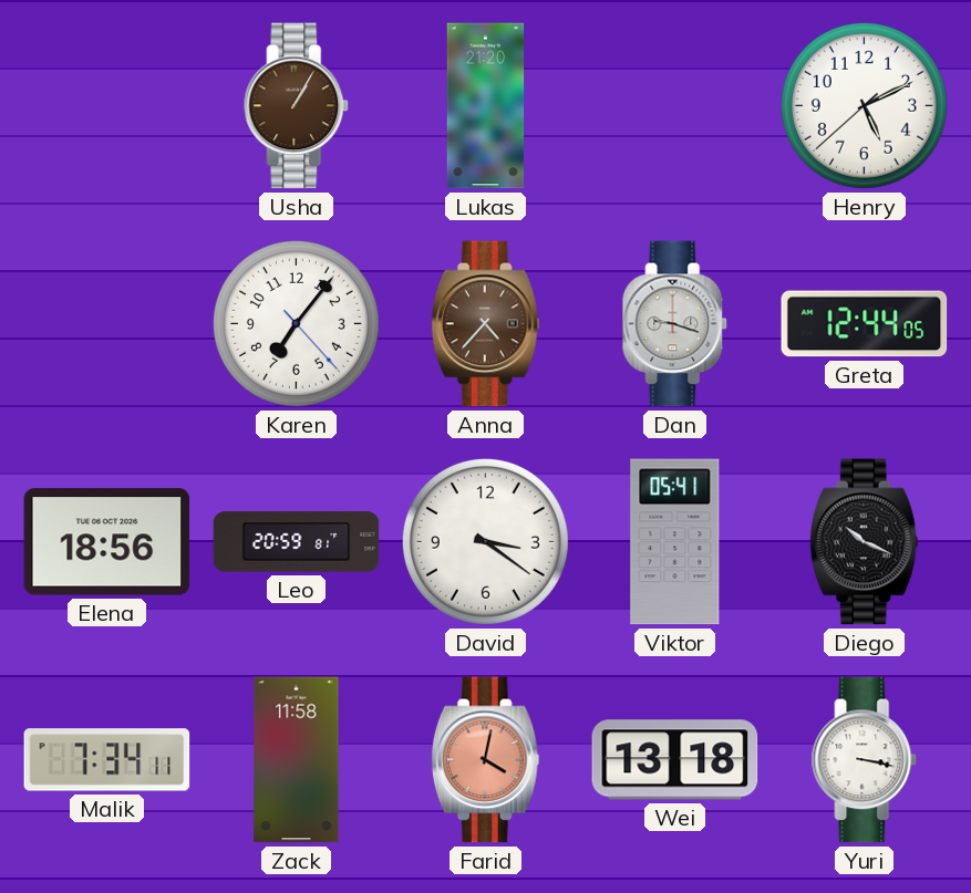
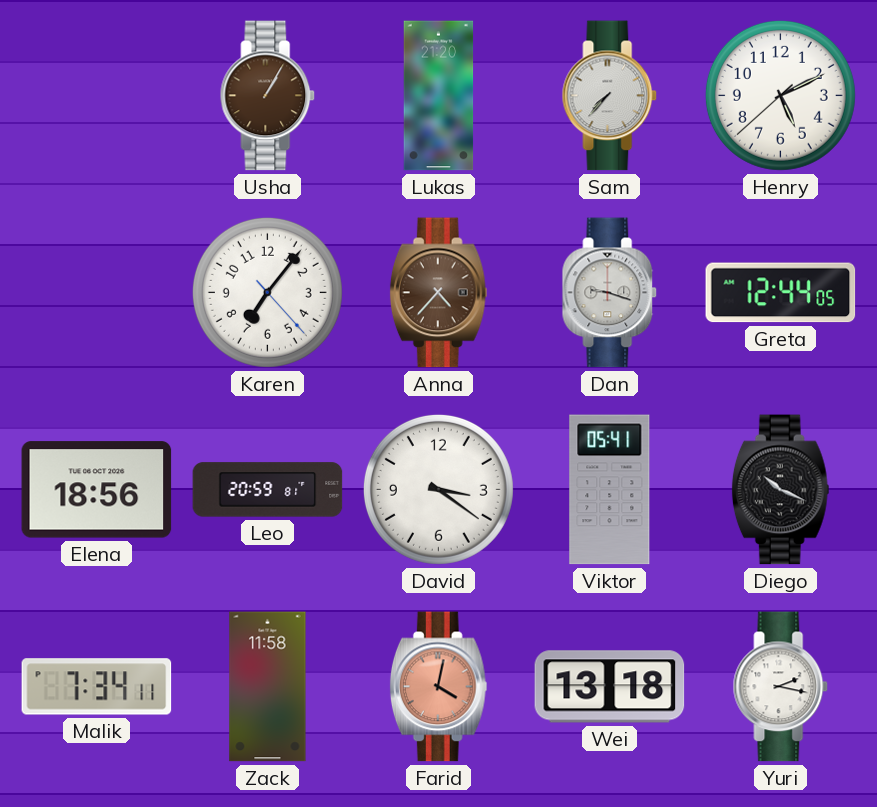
Sam: none -> 7:37 (610, 96)
Yuri: 3:17 -> 2:17 (781, 687)
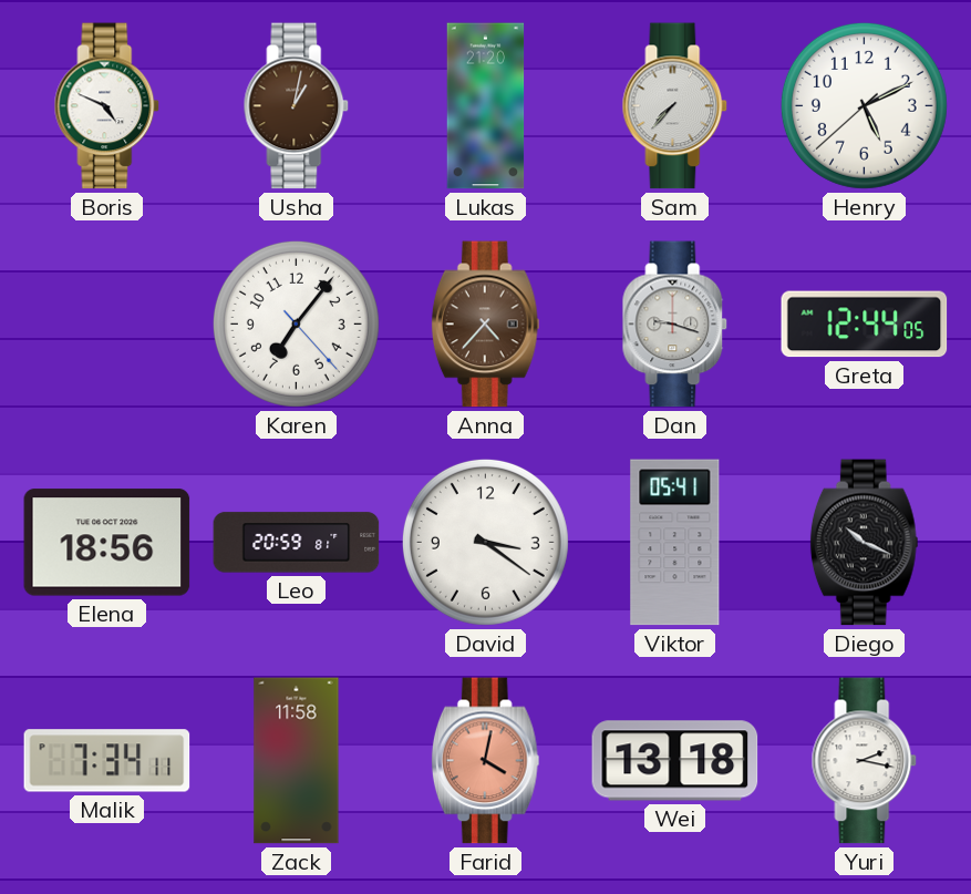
Boris: none -> 4:49 (107, 106)
Usha: 1:05 -> 1:02 (297, 106)
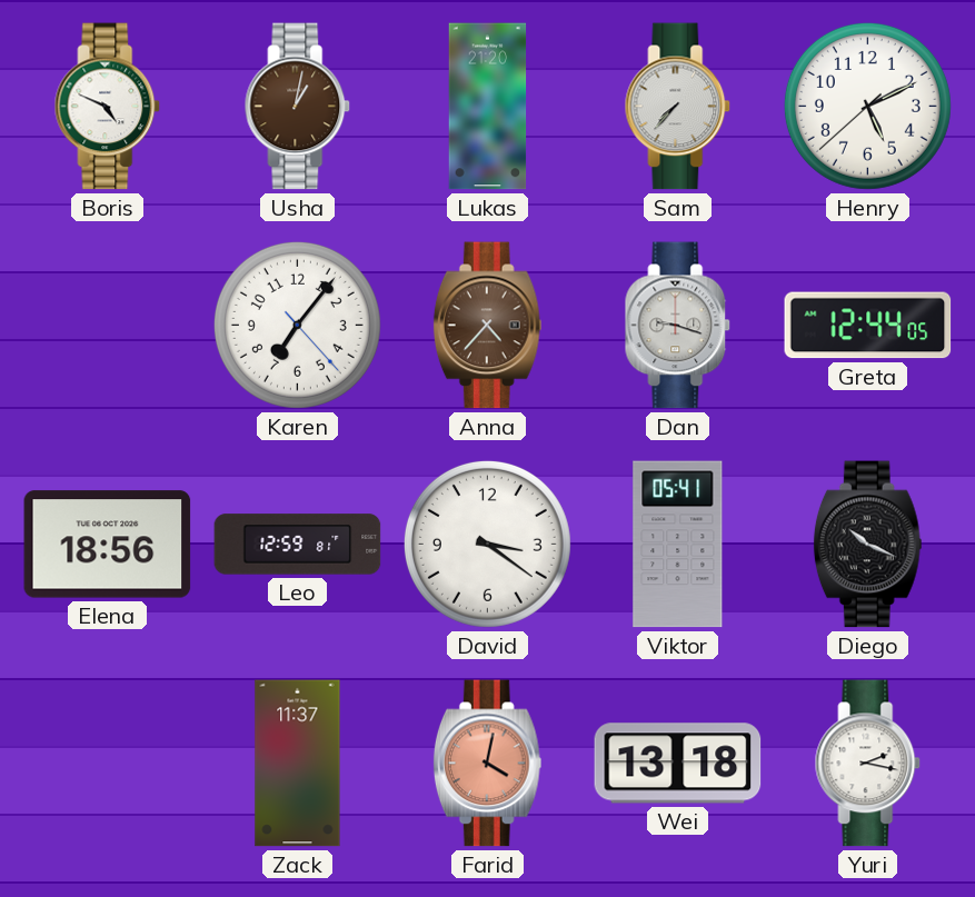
Leo: 20:59 -> 12:59 (298, 545)
Malik: 7:34 -> none (107, 761)
Zack: 11:58 -> 11:37 (298, 764)
